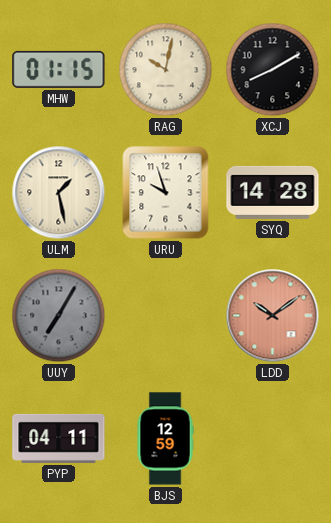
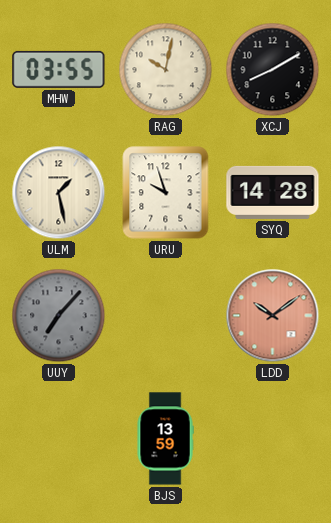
MHW: 01:15 -> 03:55 (59, 69)
UUY: 7:05 -> 7:07 (59, 316)
PYP: 04:11 -> none (59, 438)
BJS: 12:59 -> 13:59 (165, 439)
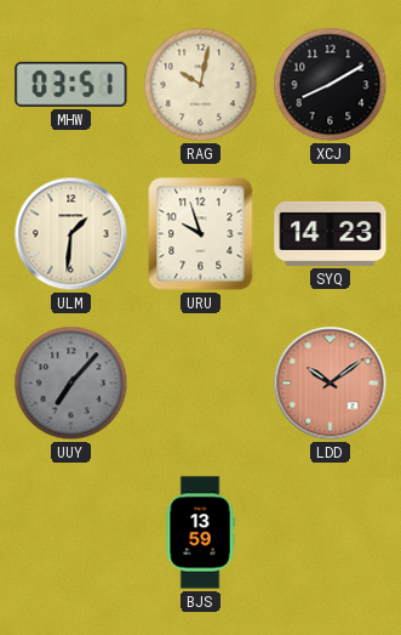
MHW: 03:55 -> 03:51 (71, 84)
ULM: 1:28 -> 1:31 (71, 234)
SYQ: 14:28 -> 14:23 (331, 233)
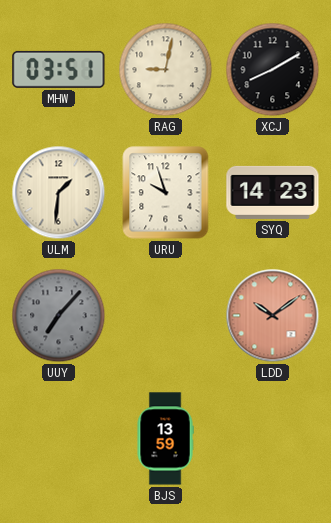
RAG: 10:02 -> 9:02 (166, 70)
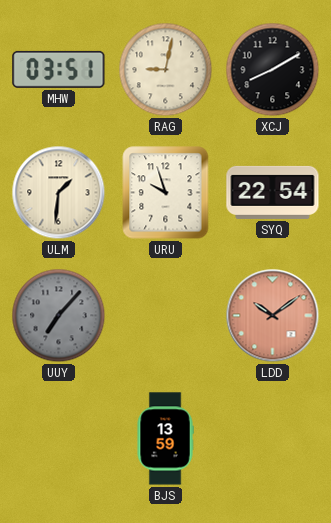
SYQ: 14:23 -> 22:54 (273, 192)
